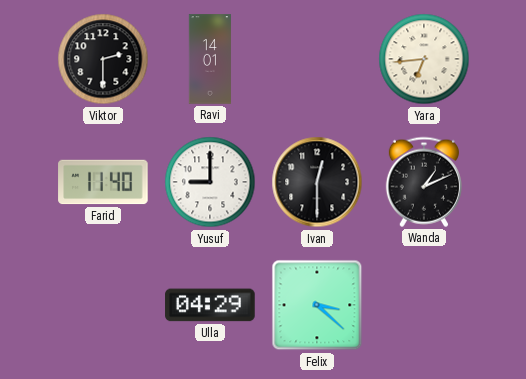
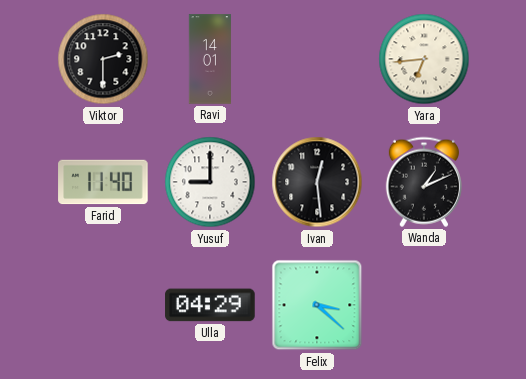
Ivan: 12:30 -> 12:29 (317, 182)
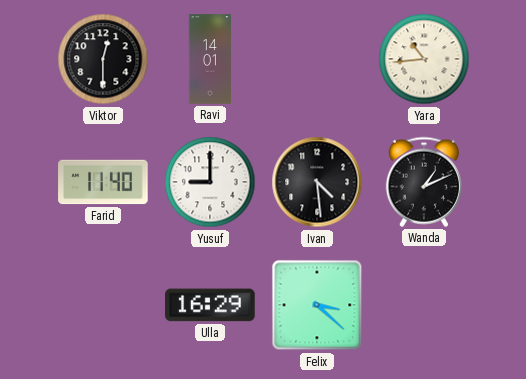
Viktor: 2:30 -> 12:30 (103, 59)
Yara: 6:44 -> 10:44 (424, 59)
Ivan: 12:29 -> 4:29 (317, 182)
Ulla: 04:29 -> 16:29 (210, 305)
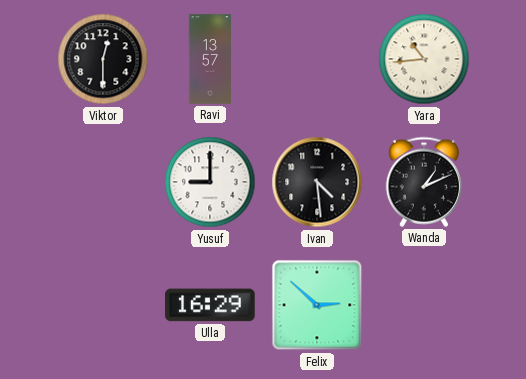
Ravi: 14:01 -> 13:57 (209, 59)
Farid: 11:40 -> none (103, 182)
Felix: 3:22 -> 2:52 (317, 305)
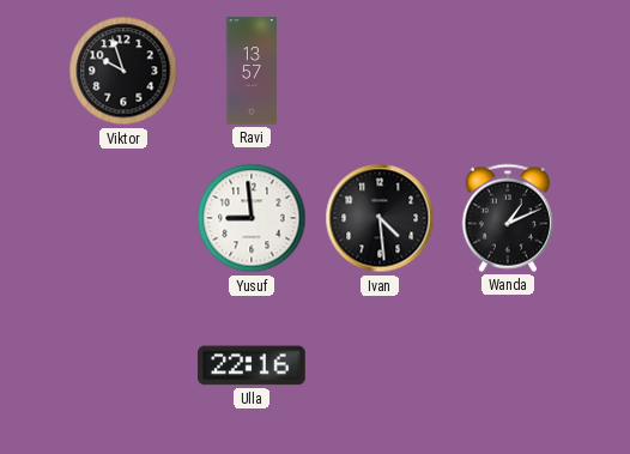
Viktor: 12:30 -> 9:57 (123, 71)
Yara: 10:44 -> none (424, 59)
Yusuf: 9:00 -> 8:59 (252, 218)
Ulla: 16:29 -> 22:16 (252, 365)
Felix: 2:52 -> none (317, 305)
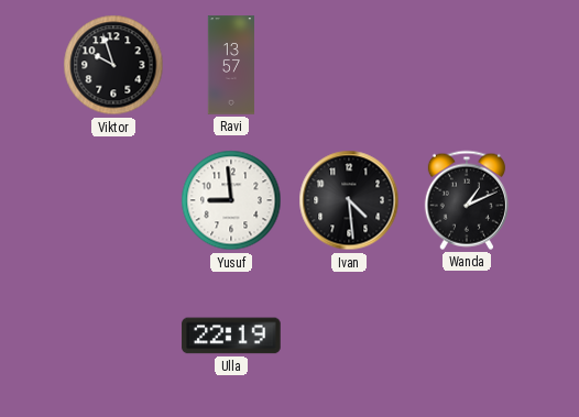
Ulla: 22:16 -> 22:19 (231, 336)
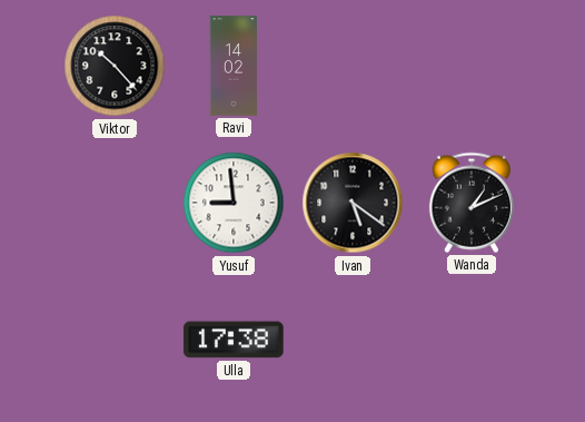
Viktor: 9:57 -> 10:23 (115, 66)
Ravi: 13:57 -> 14:02 (232, 66)
Ivan: 4:29 -> 5:21 (353, 203)
Ulla: 22:19 -> 17:38 (234, 340)
